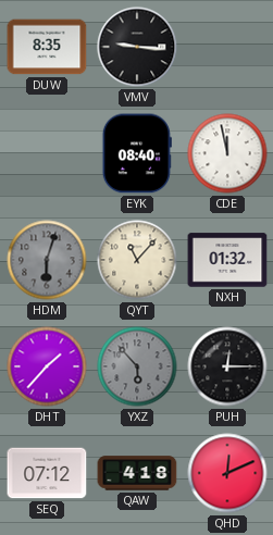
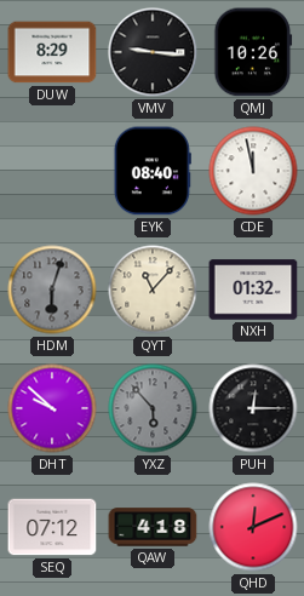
DUW: 8:35 -> 8:29 (52, 52)
QMJ: none -> 10:26 (253, 52)
DHT: 1:37 -> 9:52 (52, 408)
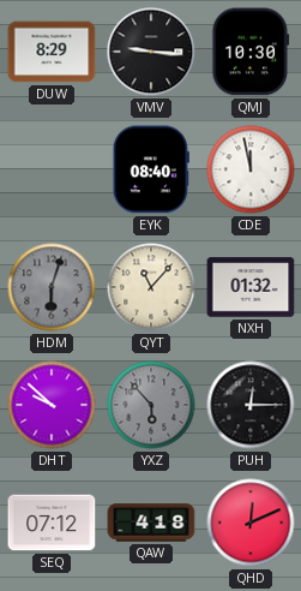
QMJ: 10:26 -> 10:30 (251, 52)
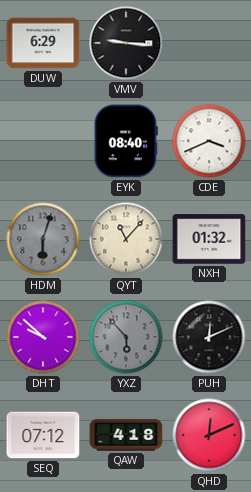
DUW: 8:29 -> 6:29 (43, 43)
QMJ: 10:30 -> none (251, 52)
CDE: 11:58 -> 3:41 (209, 141)
PUH: 12:15 -> 12:11 (209, 337)
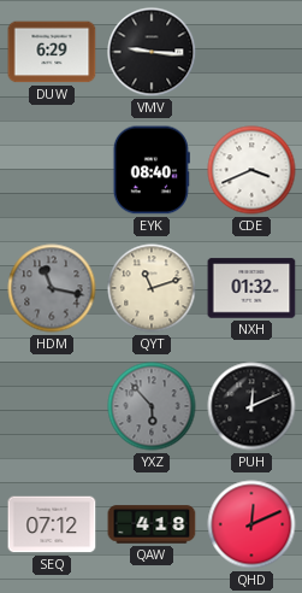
HDM: 6:03 -> 11:17 (52, 288)
QYT: 11:07 -> 11:12 (152, 288)
DHT: 9:52 -> none (43, 337)
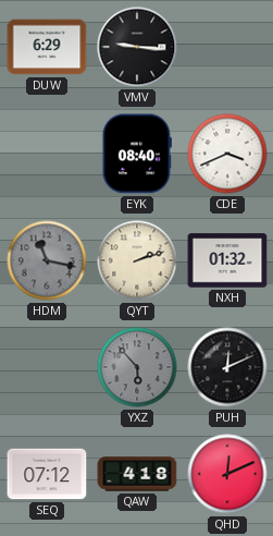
QYT: 11:12 -> 2:12 (137, 260)
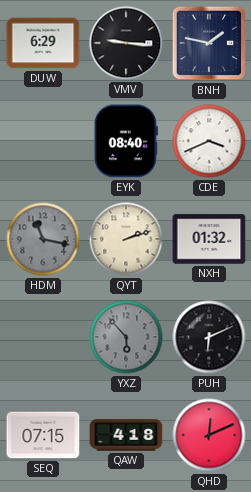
BNH: none -> 1:47 (209, 43)
PUH: 12:11 -> 6:11 (209, 337)
SEQ: 07:12 -> 07:15 (43, 435)
